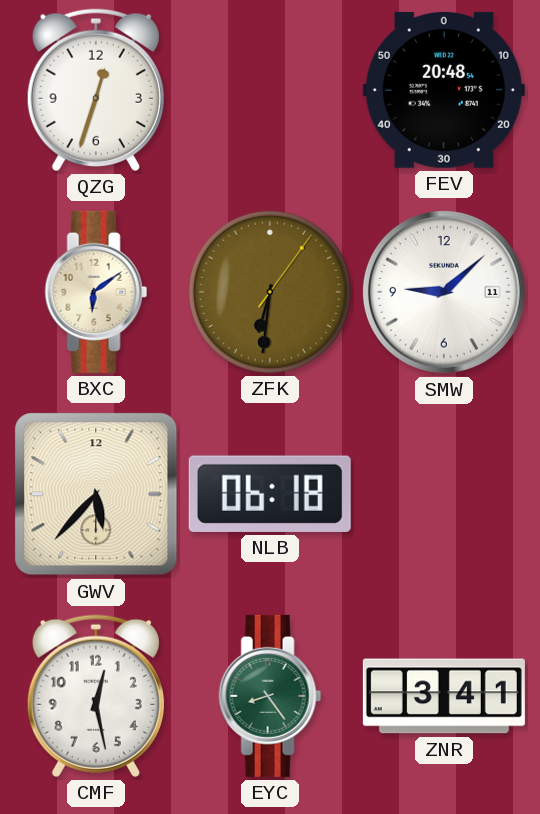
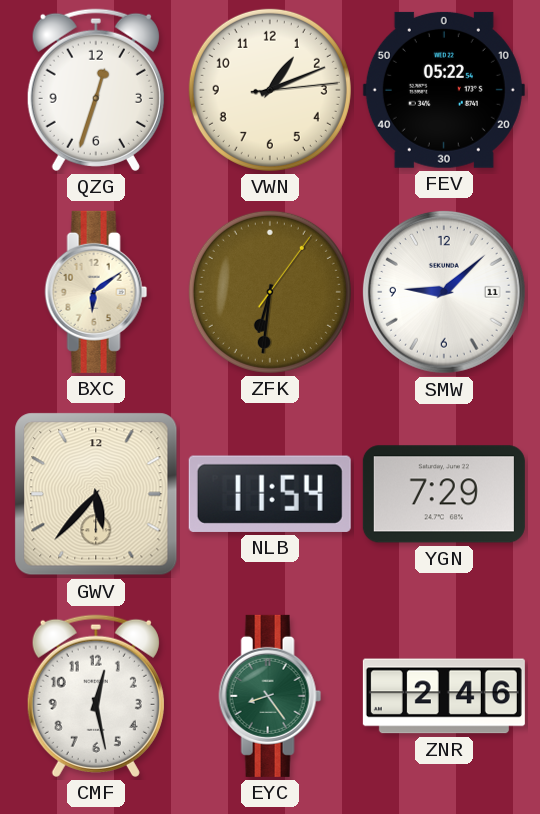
VWN: none -> 1:11 (270, 90)
FEV: 20:48 -> 05:22 (444, 90)
NLB: 06:18 -> 11:54 (270, 494)
YGN: none -> 7:29 (444, 494)
ZNR: 3:41 -> 2:46 (444, 696)
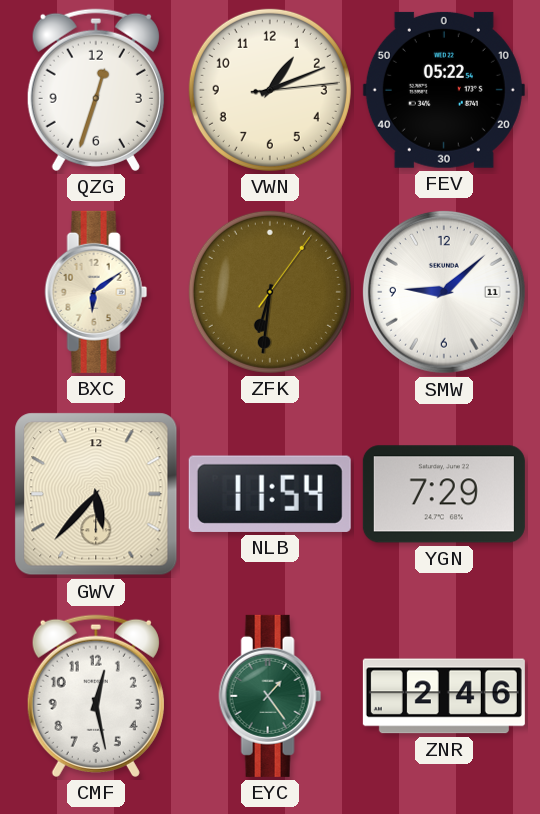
EYC: 8:24 -> 1:24 (270, 696)
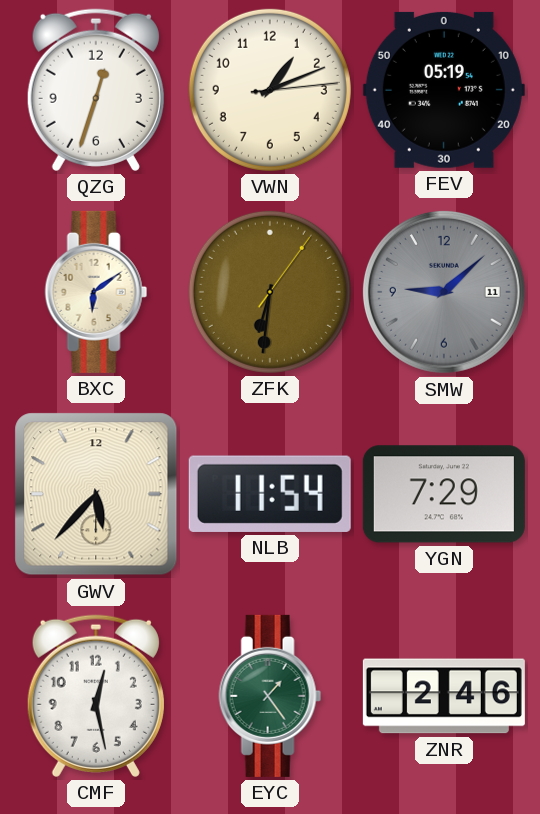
FEV: 05:22 -> 05:19 (444, 90)
SMW dial: white -> grey (444, 292)
